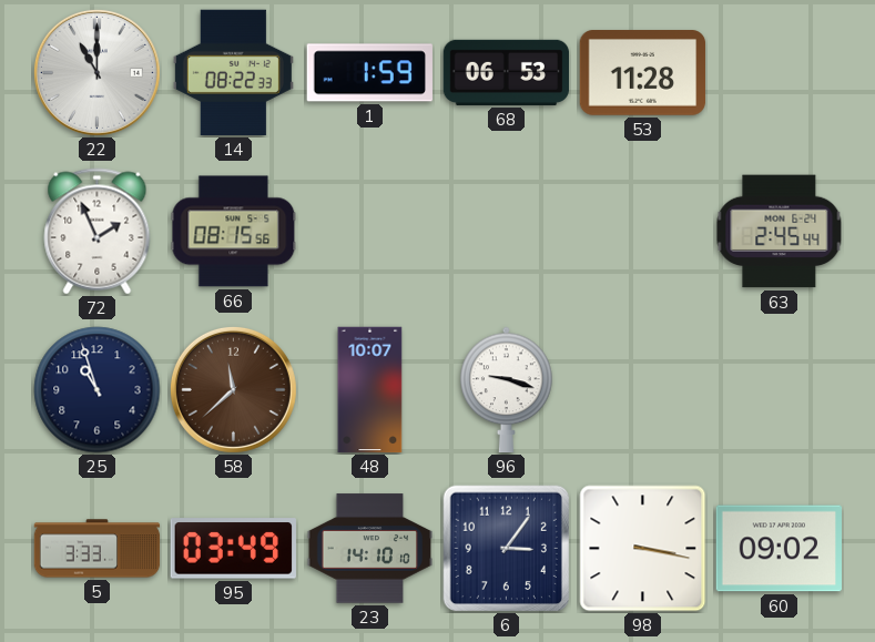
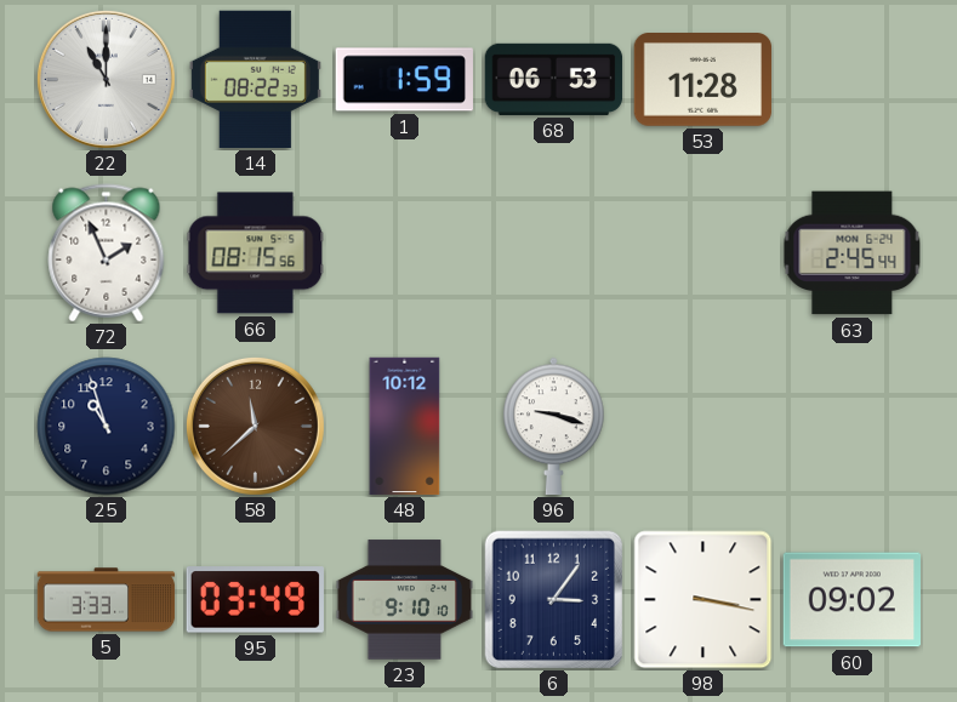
48: 10:07 -> 10:12 (405, 427)
23: 14:10 -> 9:10 (405, 600)
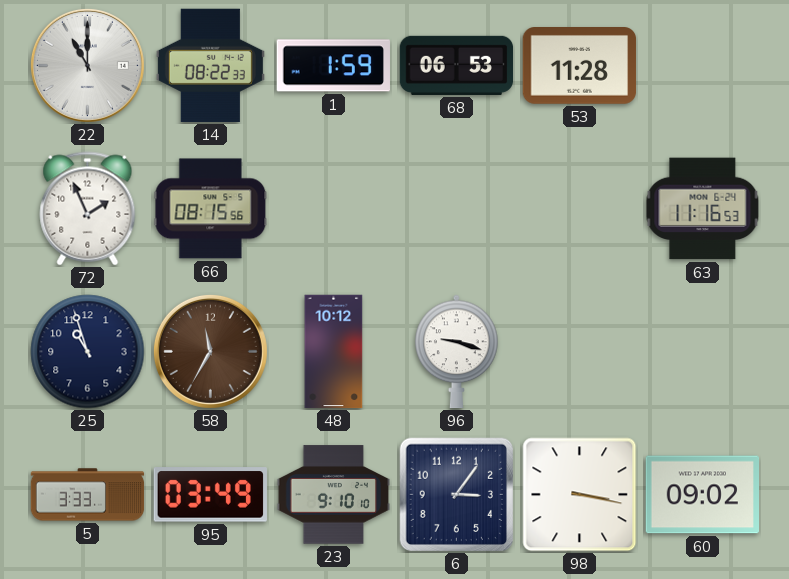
63: 2:45 -> 11:16 (703, 209)
58: 11:38 -> 11:35 (210, 351)
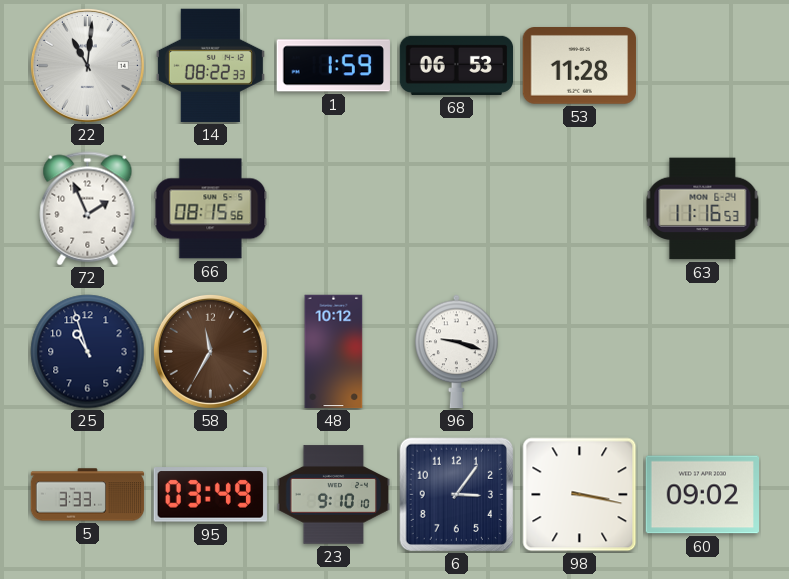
22: 11:00 -> 11:01 (87, 65)
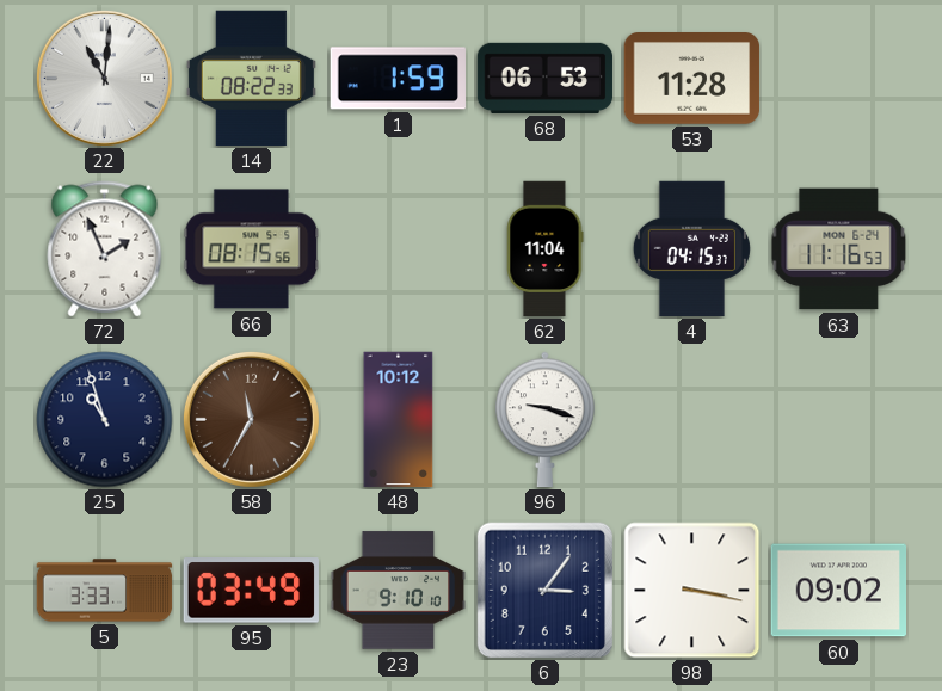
62: none -> 11:04 (544, 249)
4: none -> 04:15 (691, 249)
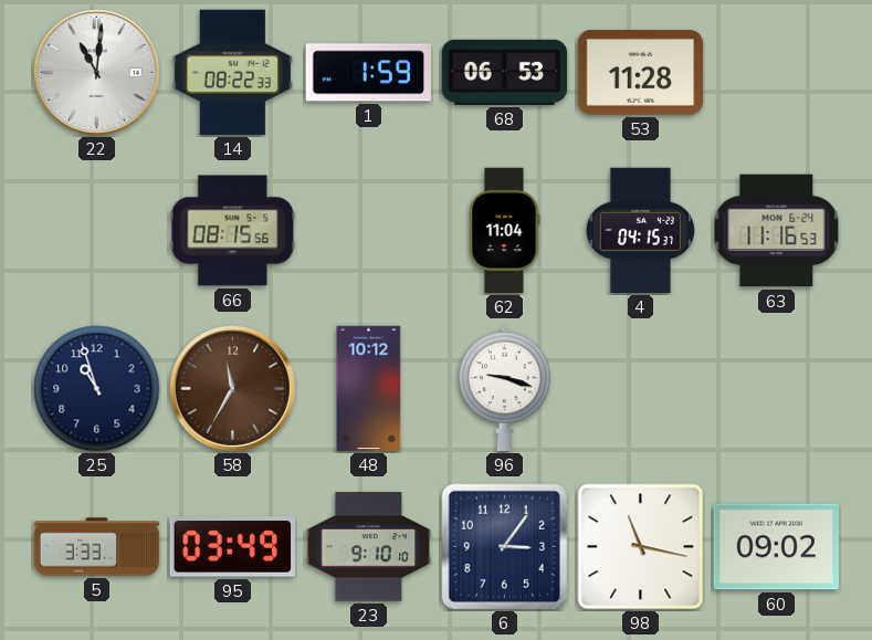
72: 1:56 -> none (105, 249)
98: 3:17 -> 11:17 (641, 547)
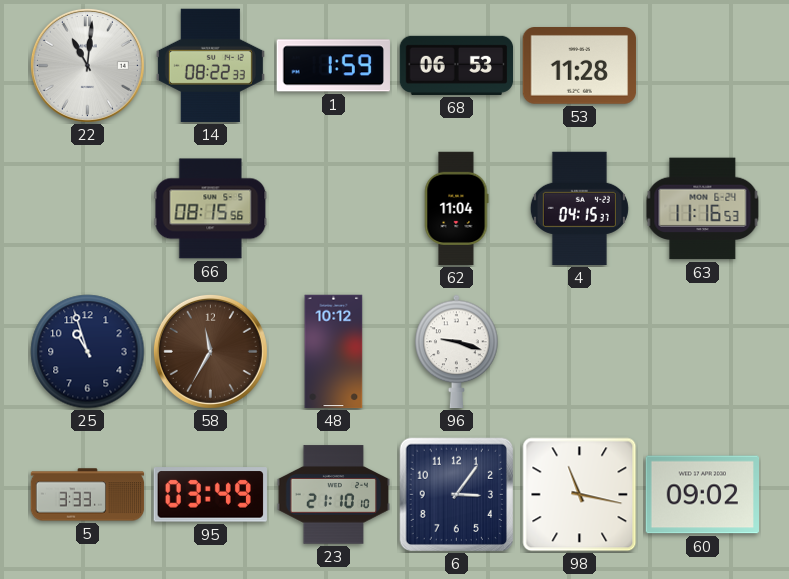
23: 9:10 -> 21:10 (334, 495)
